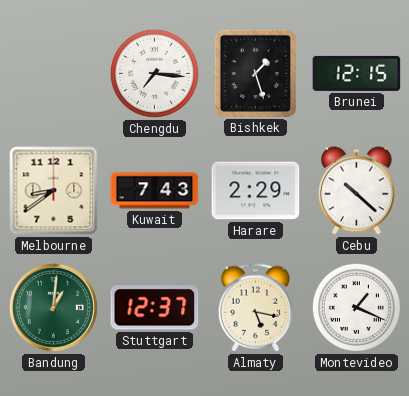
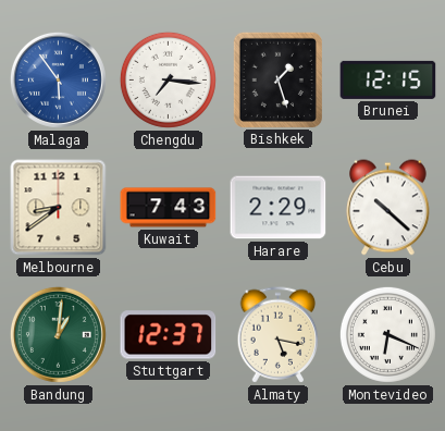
Malaga: none -> 5:54 (58, 79)
Montevideo: 1:19 -> 6:19 (387, 334)
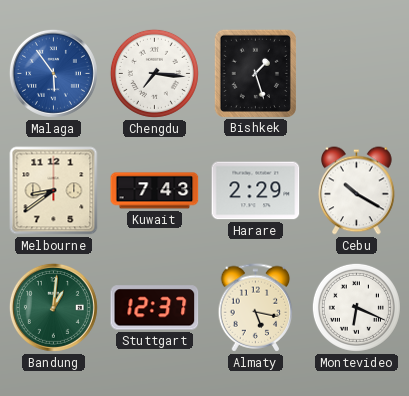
Brunei: 12:15 -> none (388, 79)
Cebu: 10:22 -> 10:20 (357, 191)
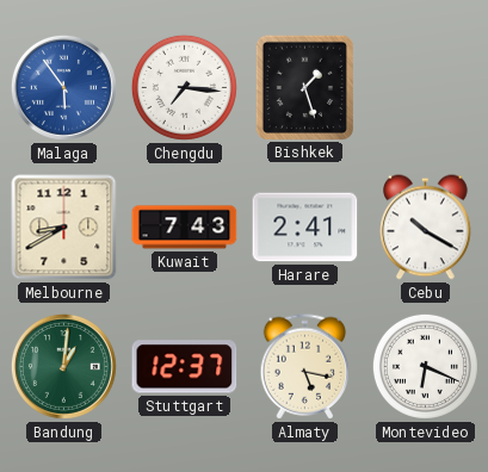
Melbourne: 8:39 -> 8:40 (64, 228)
Harare: 2:29 -> 2:41 (305, 228)
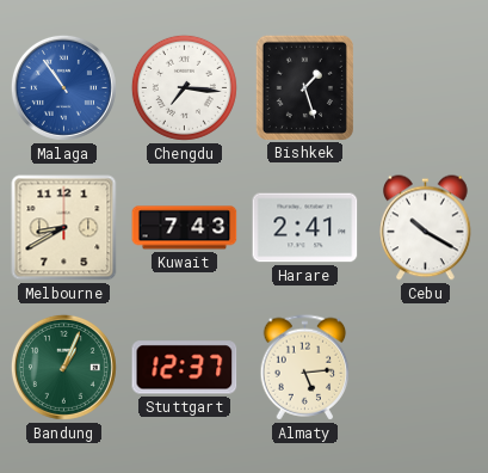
Malaga: 5:54 -> 10:54 (63, 87)
Bandung: 1:01 -> 1:04 (63, 367)
Almaty: 5:17 -> 5:14 (305, 368)
Montevideo: 6:19 -> none (425, 366)
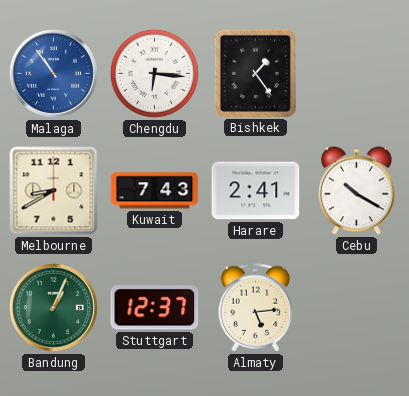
Chengdu: 7:16 -> 6:16 (154, 73)
Bishkek: 1:27 -> 1:24 (255, 73)
